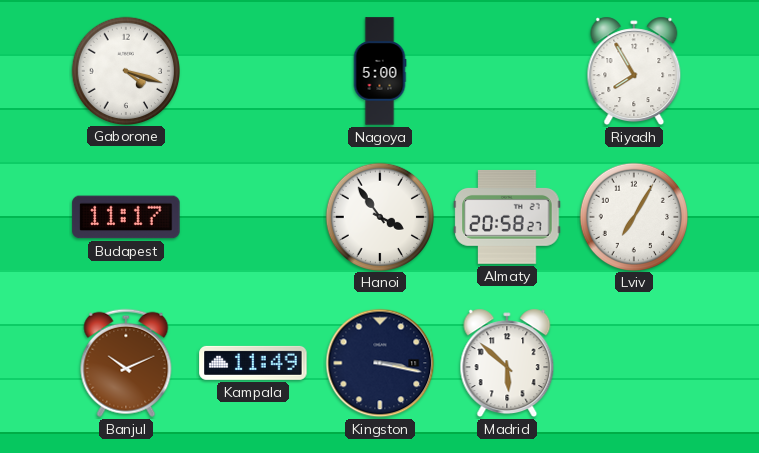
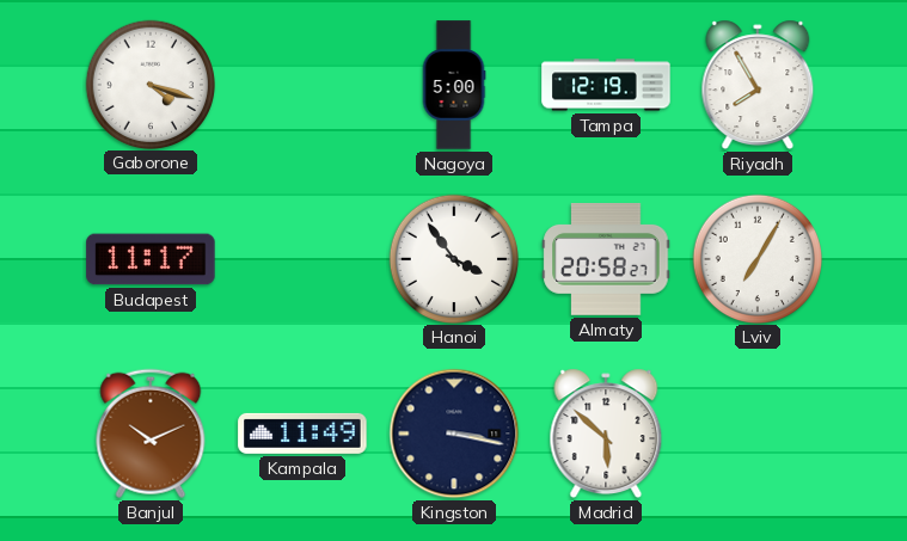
Tampa: none -> 12:19 (606, 85)
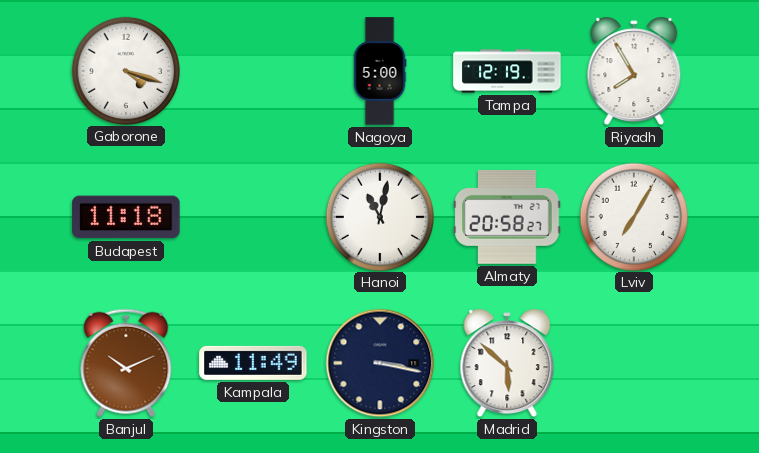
Budapest: 11:17 -> 11:18 (126, 217)
Hanoi: 3:54 -> 11:02 (379, 216)
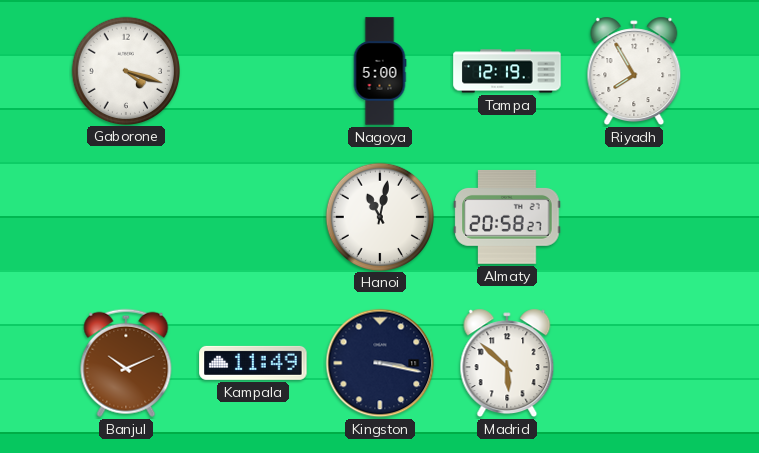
Budapest: 11:18 -> none (126, 217)
Lviv: 7:05 -> none (633, 216)
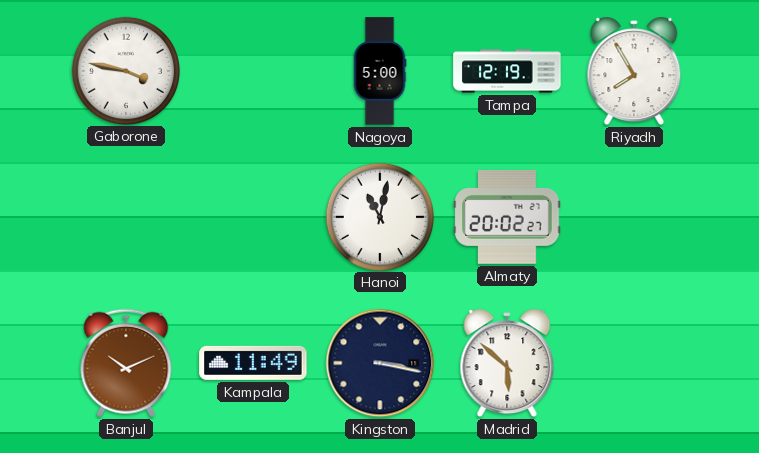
Gaborone: 4:18 -> 3:47 (125, 70)
Almaty: 20:58 -> 20:02 (507, 217)
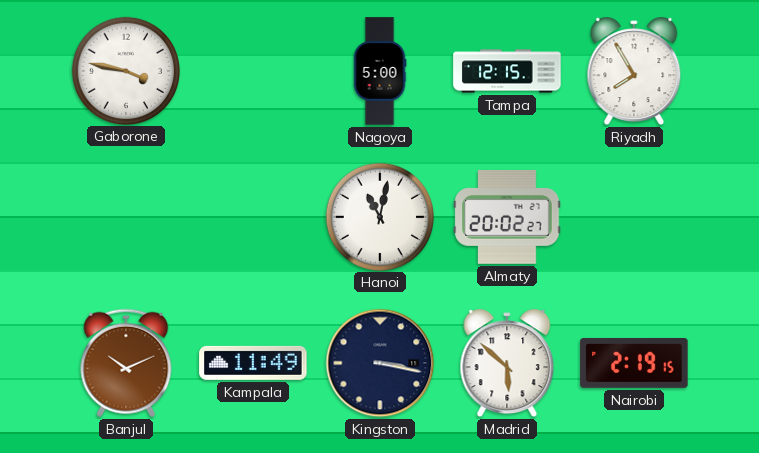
Tampa: 12:19 -> 12:15 (507, 71)
Nairobi: none -> 2:19 (634, 363)
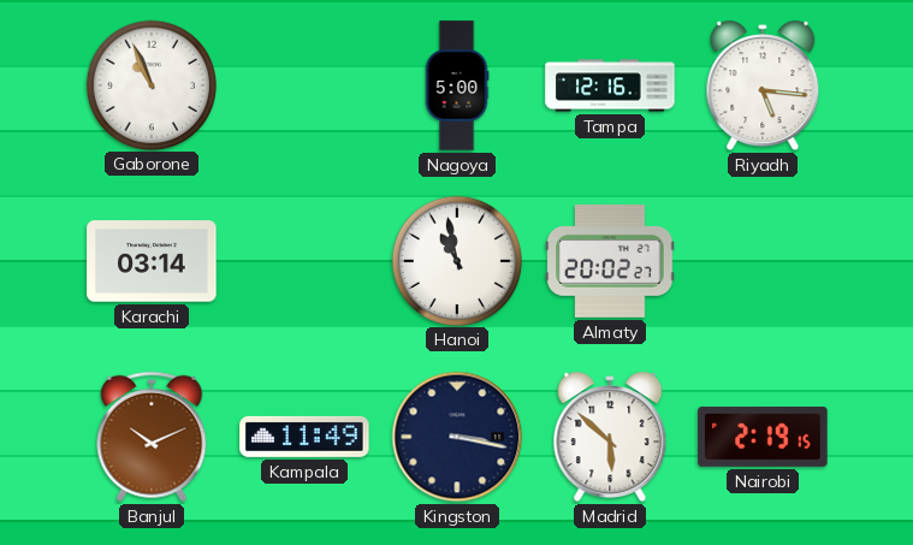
Gaborone: 3:47 -> 10:56 (150, 84)
Tampa: 12:15 -> 12:16 (610, 85)
Riyadh: 7:55 -> 5:16 (763, 85)
Karachi: none -> 03:14 (152, 261)
Hanoi: 11:02 -> 10:58 (456, 260)
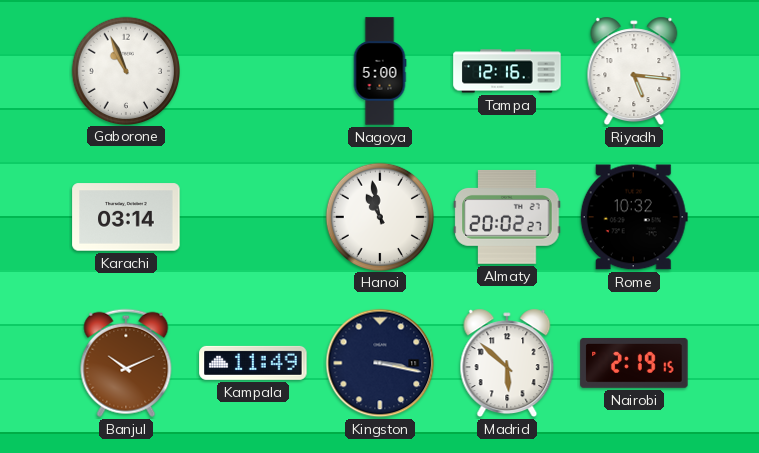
Rome: none -> 10:32 (634, 217)
